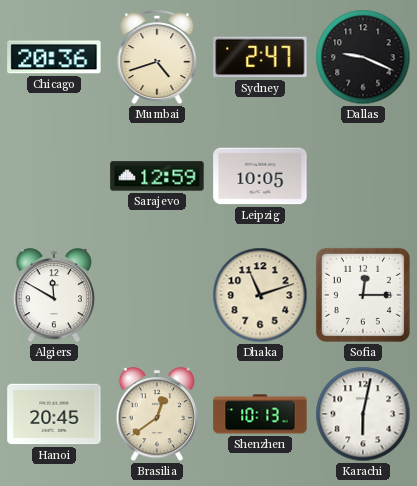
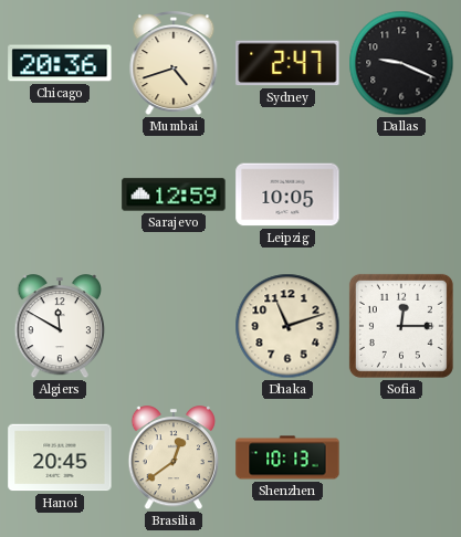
Karachi: 6:02 -> none (363, 414)
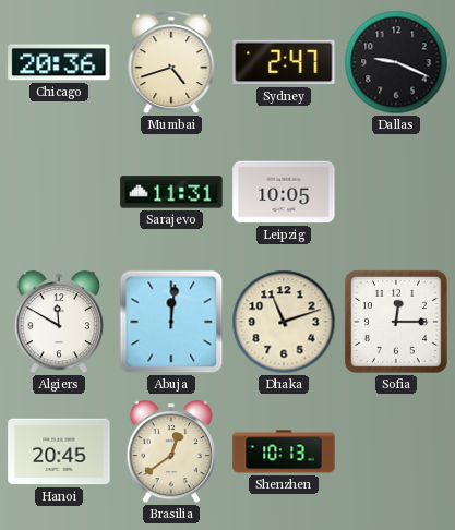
Sarajevo: 12:59 -> 11:31 (171, 192)
Abuja: none -> 12:01 (171, 322)
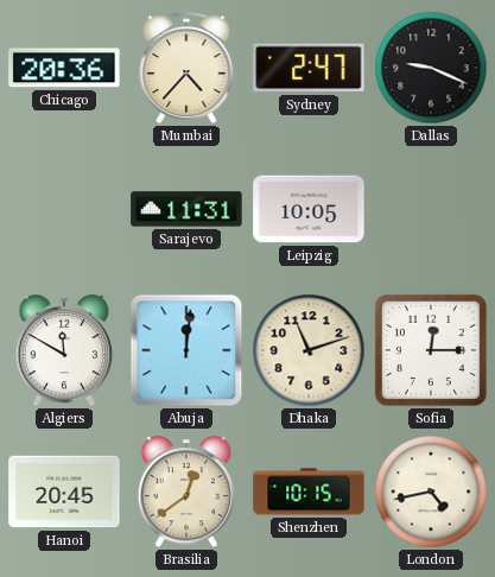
Mumbai: 4:42 -> 4:37 (186, 69)
Shenzhen: 10:13 -> 10:15 (309, 492)
London: none -> 4:43 (431, 492)
